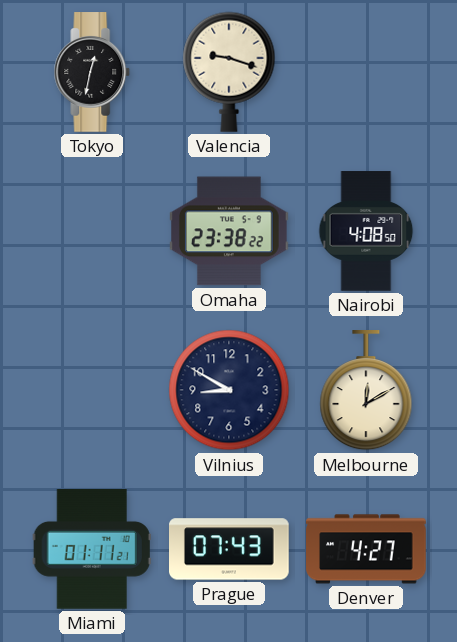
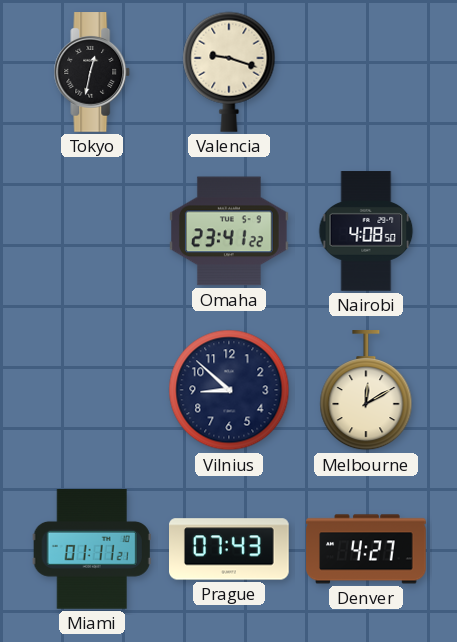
Omaha: 23:38 -> 23:41 (230, 231)
Vilnius: 8:50 -> 8:52 (229, 390)
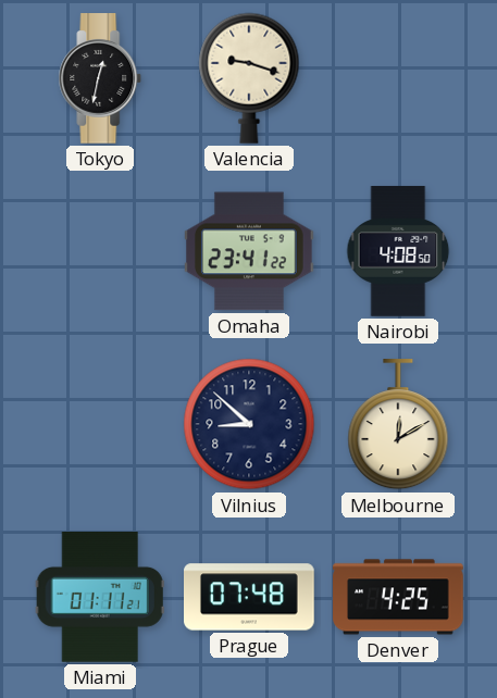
Prague: 07:43 -> 07:48 (250, 597)
Denver: 4:27 -> 4:25 (398, 597)
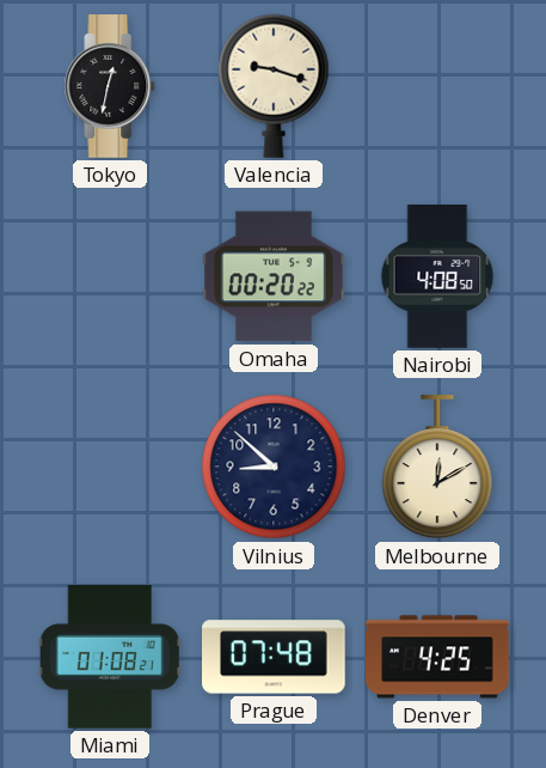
Omaha: 23:41 -> 00:20 (275, 276)
Miami: 01:11 -> 01:08 (110, 658)
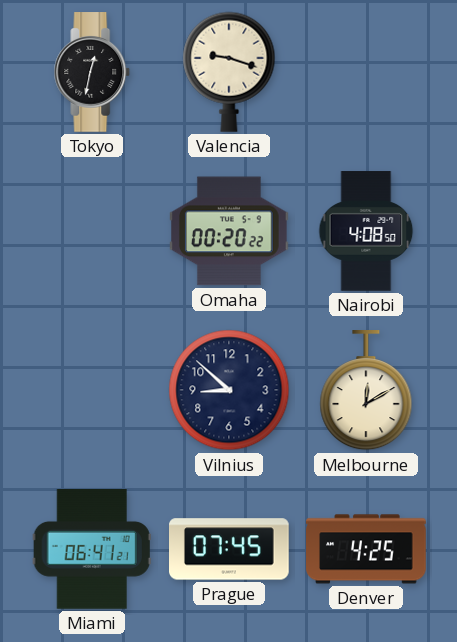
Miami: 01:08 -> 06:41 (92, 550)
Prague: 07:48 -> 07:45 (230, 549)
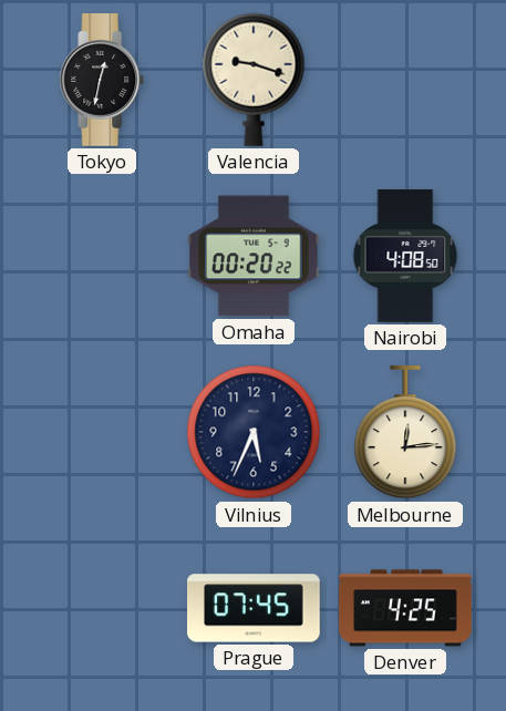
Vilnius: 8:52 -> 5:34 (254, 432)
Melbourne: 12:10 -> 12:14 (405, 433)
Miami: 06:41 -> none (92, 550)
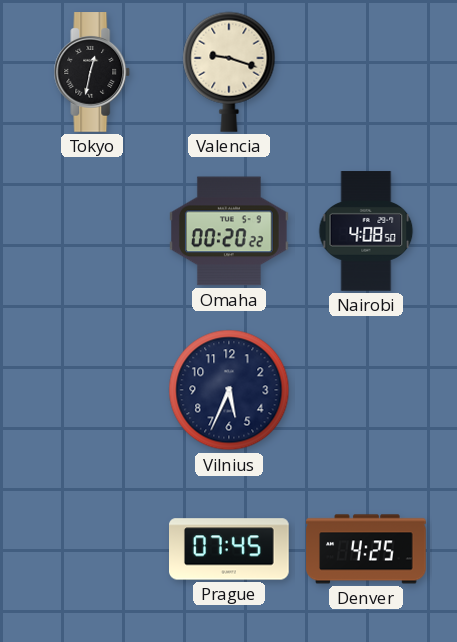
Melbourne: 12:14 -> none (405, 433)
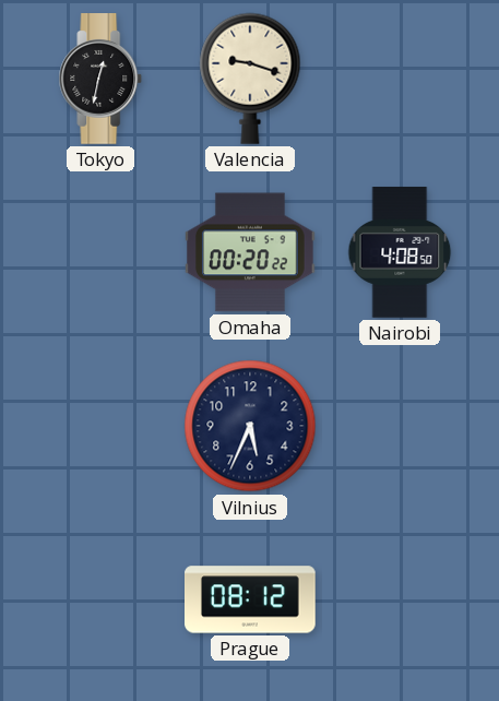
Prague: 07:45 -> 08:12 (251, 599)
Denver: 4:25 -> none (366, 549)
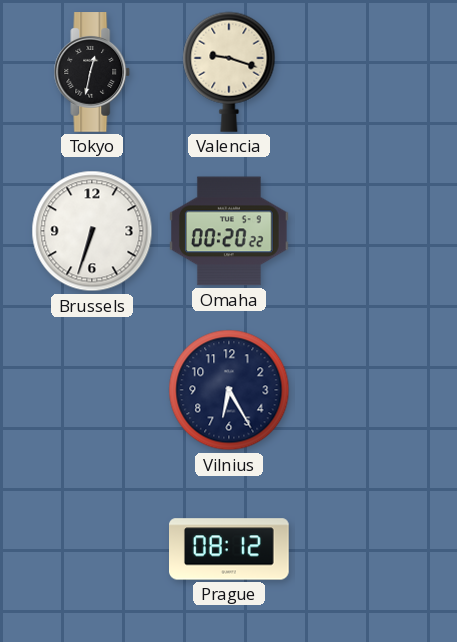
Brussels: none -> 6:33 (92, 231)
Nairobi: 4:08 -> none (400, 252)
Vilnius: 5:34 -> 6:25 (229, 390)
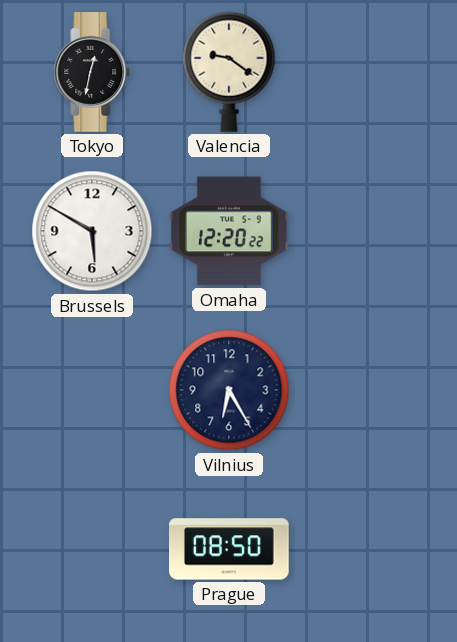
Valencia: 9:18 -> 9:21 (229, 72)
Brussels: 6:33 -> 5:50 (92, 231)
Omaha: 00:20 -> 12:20 (230, 231)
Prague: 08:12 -> 08:50 (230, 549)
